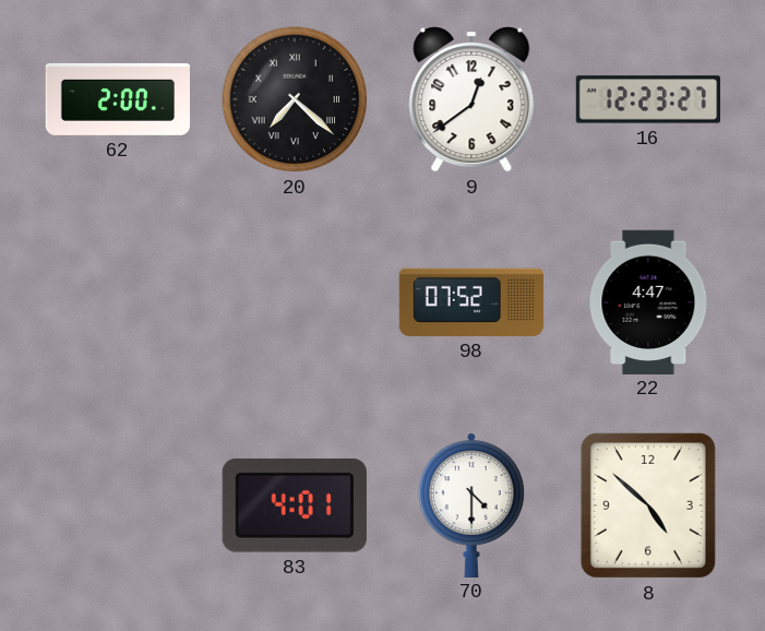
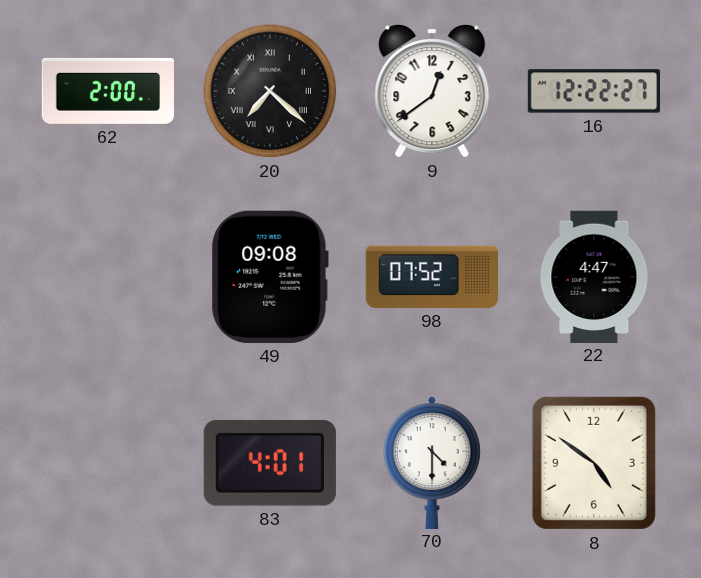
16: 12:23 -> 12:22 (593, 91)
49: none -> 09:08 (270, 277)
8: 4:52 -> 4:51 (594, 463)
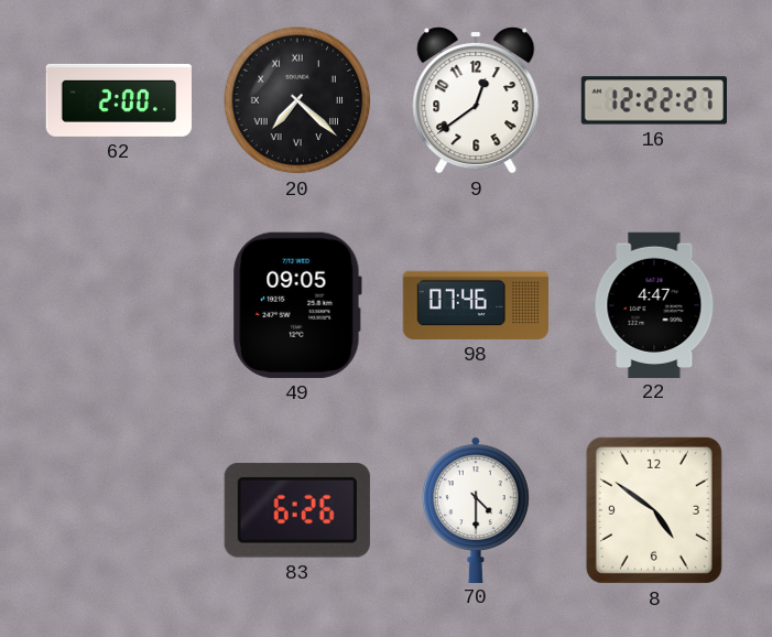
49: 09:08 -> 09:05 (297, 305)
98: 07:52 -> 07:46 (475, 305)
83: 4:01 -> 6:26 (297, 510)
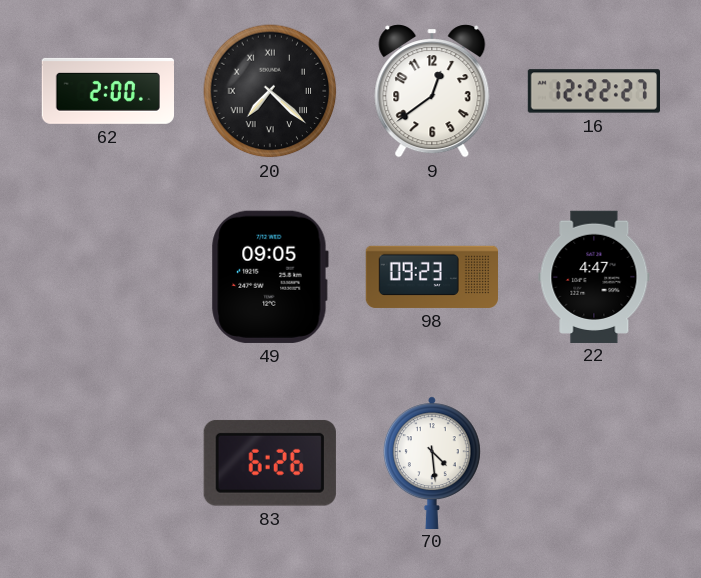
98: 07:46 -> 09:23 (431, 277)
70: 4:30 -> 4:29 (432, 462)
8: 4:51 -> none (654, 510)
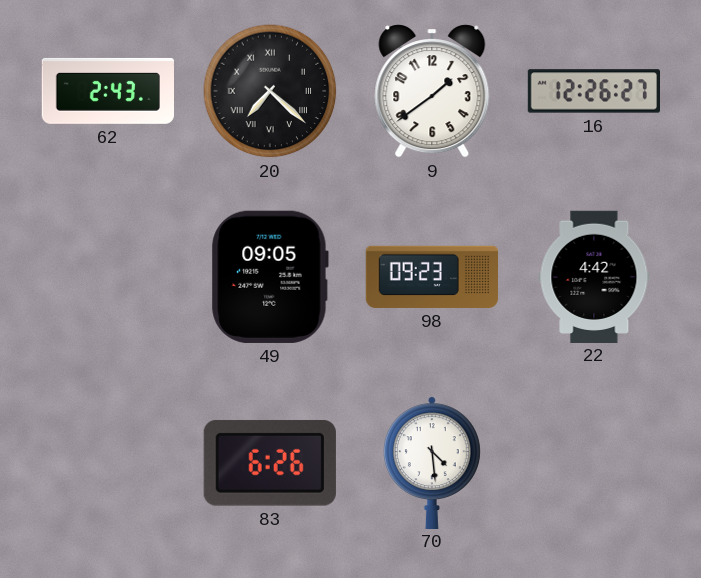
62: 2:00 -> 2:43 (107, 91)
9: 12:39 -> 1:39 (432, 91)
16: 12:22 -> 12:26 (593, 91)
22: 4:47 -> 4:42 (594, 276)
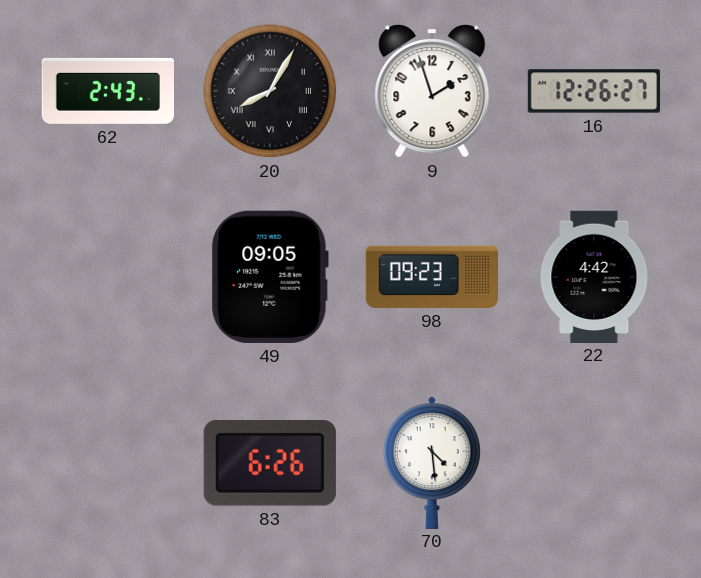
20: 7:22 -> 8:05 (270, 91)
9: 1:39 -> 1:57 (432, 91)
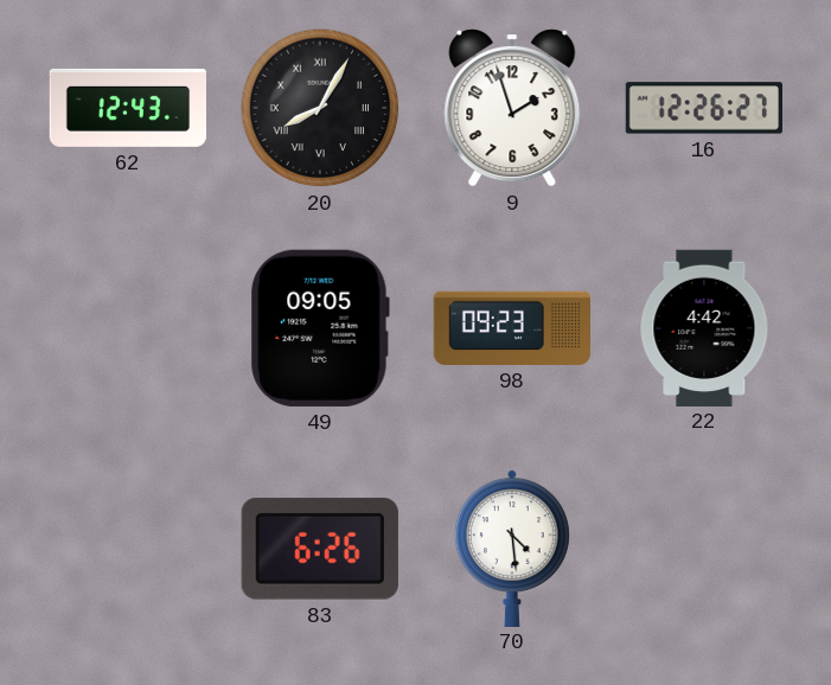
62: 2:43 -> 12:43 (127, 108)
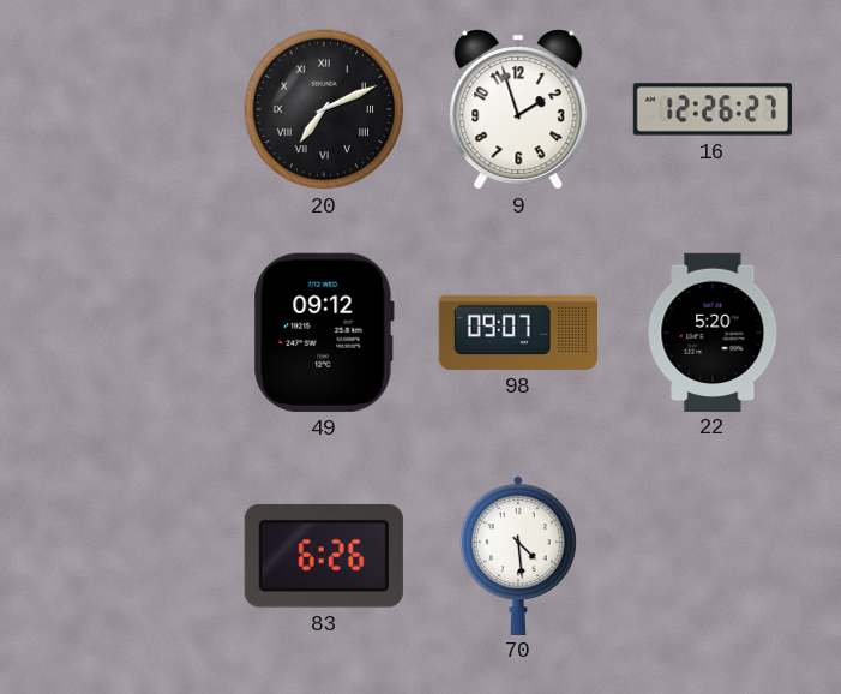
62: 12:43 -> none (127, 108)
20: 8:05 -> 7:11 (324, 109)
49: 09:05 -> 09:12 (324, 333)
98: 09:23 -> 09:07 (517, 333)
22: 4:42 -> 5:20 (713, 331)
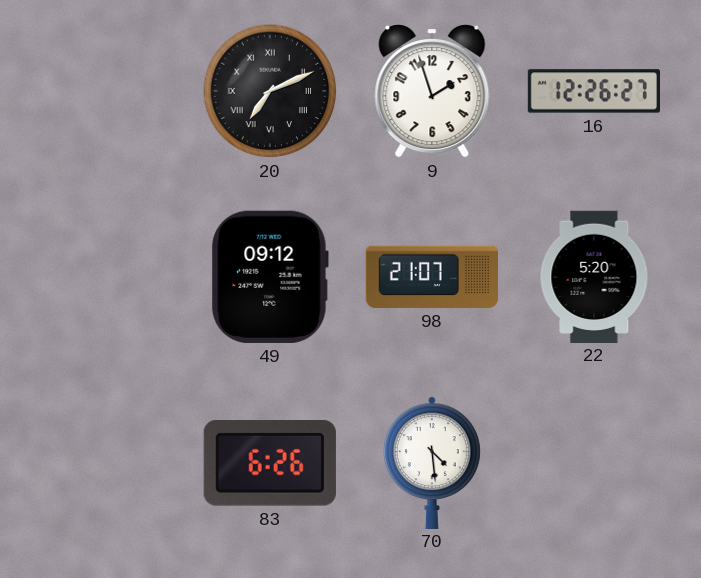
98: 09:07 -> 21:07 (431, 277)
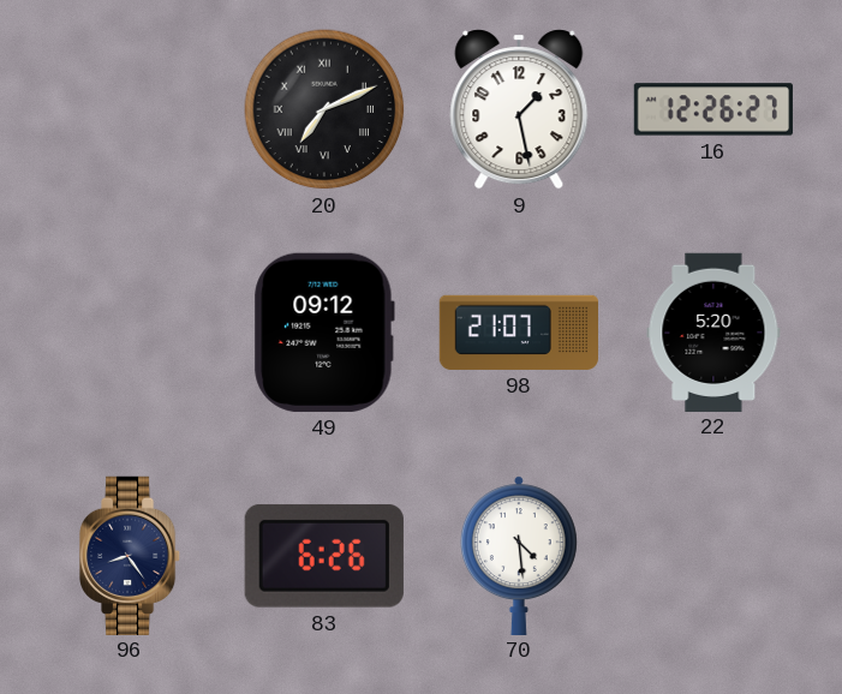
9: 1:57 -> 1:28 (519, 109)
96: none -> 8:24 (131, 555)
